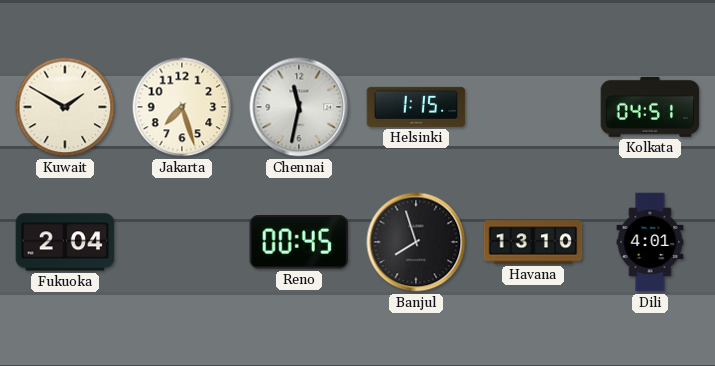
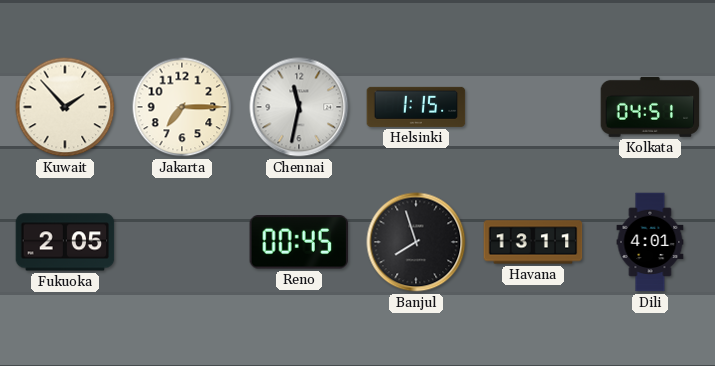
Kuwait: 1:50 -> 1:53 (65, 107)
Jakarta: 7:27 -> 7:15 (182, 107)
Fukuoka: 2:04 -> 2:05 (65, 242)
Havana: 13:10 -> 13:11 (533, 242)
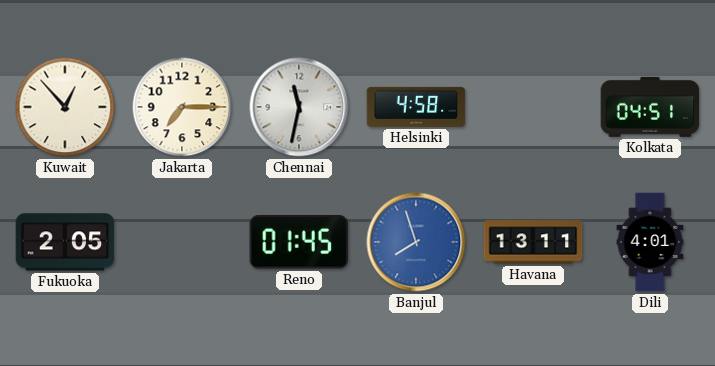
Kuwait: 1:53 -> 12:53 (65, 107)
Helsinki: 1:15 -> 4:58 (416, 107)
Reno: 00:45 -> 01:45 (298, 243)
Banjul dial: black -> blue (416, 242)
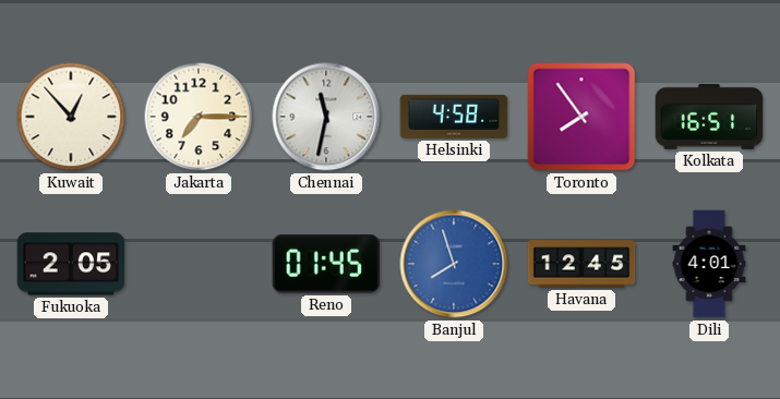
Toronto: none -> 7:54 (581, 117)
Kolkata: 04:51 -> 16:51 (709, 117)
Havana: 13:11 -> 12:45 (581, 264)
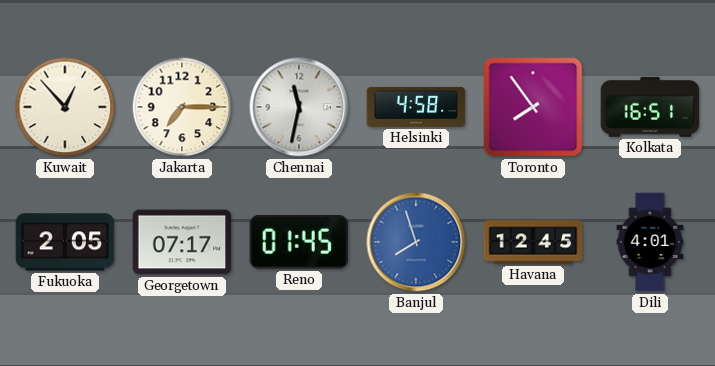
Georgetown: none -> 07:17 (182, 242)
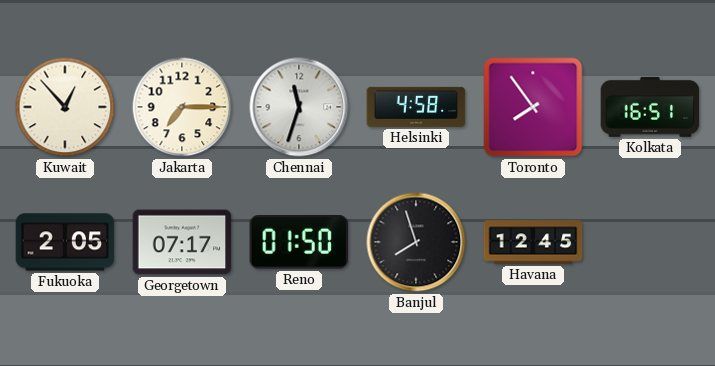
Chennai: 11:32 -> 11:33 (299, 107)
Reno: 01:45 -> 01:50 (298, 243)
Banjul dial: blue -> black (416, 242)
Dili: 4:01 -> none (650, 242)
